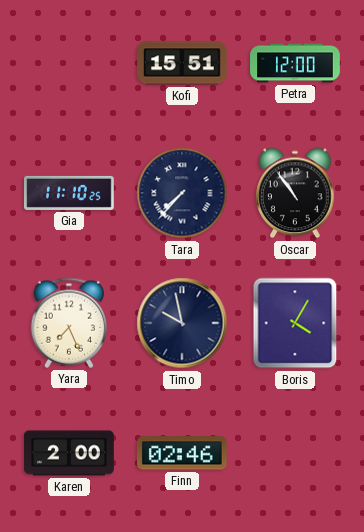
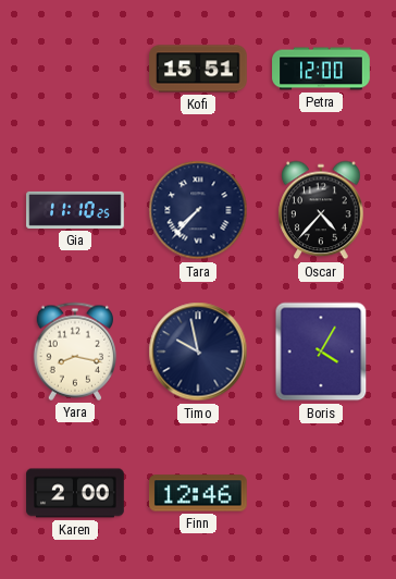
Oscar: 10:54 -> 4:37 (321, 210)
Yara: 7:26 -> 8:17 (74, 352)
Finn: 02:46 -> 12:46 (199, 493)
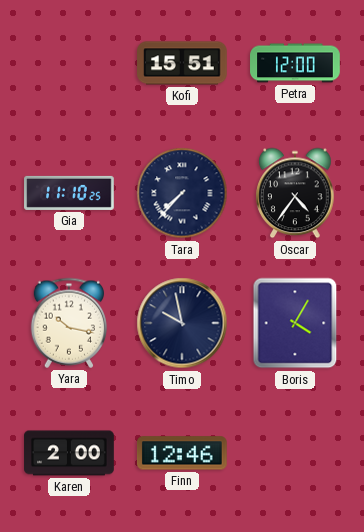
Oscar: 4:37 -> 4:36 (295, 193)
Yara: 8:17 -> 10:17 (68, 323)
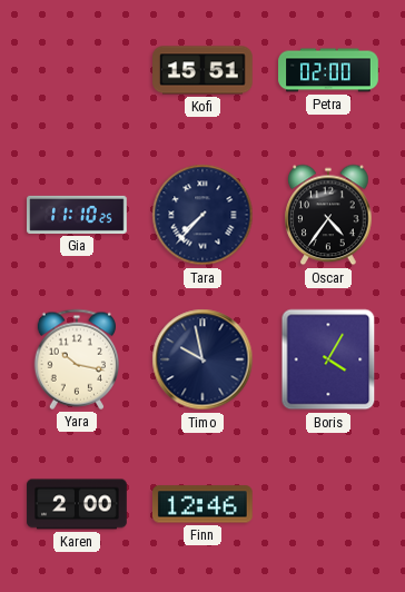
Petra: 12:00 -> 02:00 (328, 70)
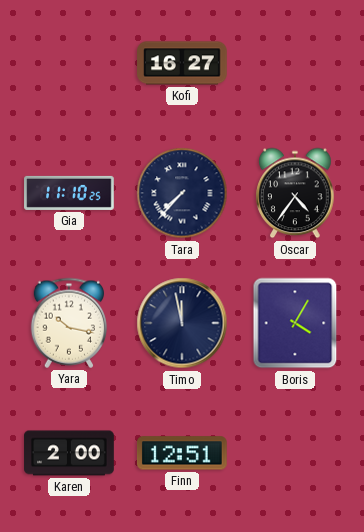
Kofi: 15:51 -> 16:27 (182, 63)
Petra: 02:00 -> none (328, 70)
Timo: 9:58 -> 11:58 (182, 323)
Finn: 12:46 -> 12:51 (183, 453)
